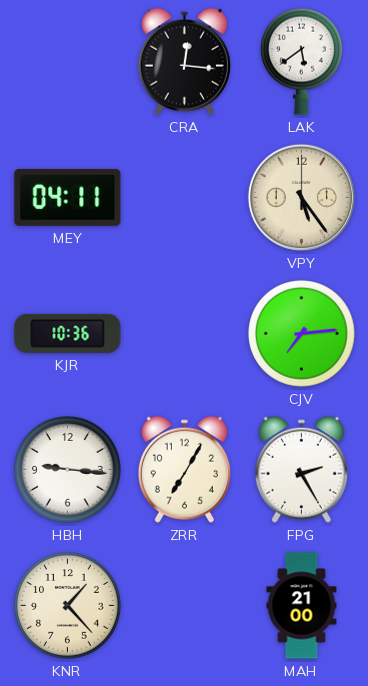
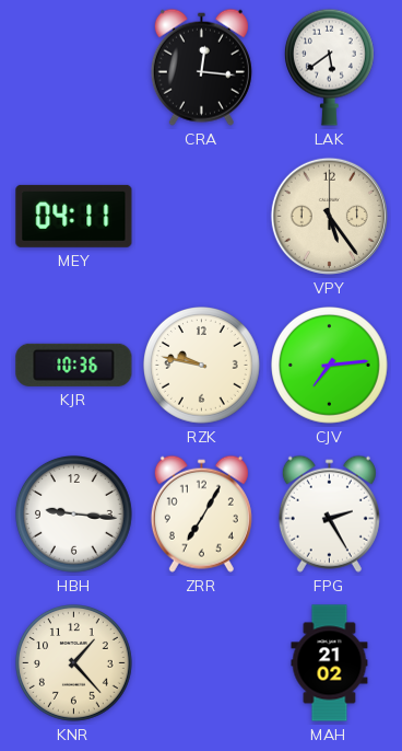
RZK: none -> 9:47 (202, 366)
MAH: 21:00 -> 21:02 (330, 663)
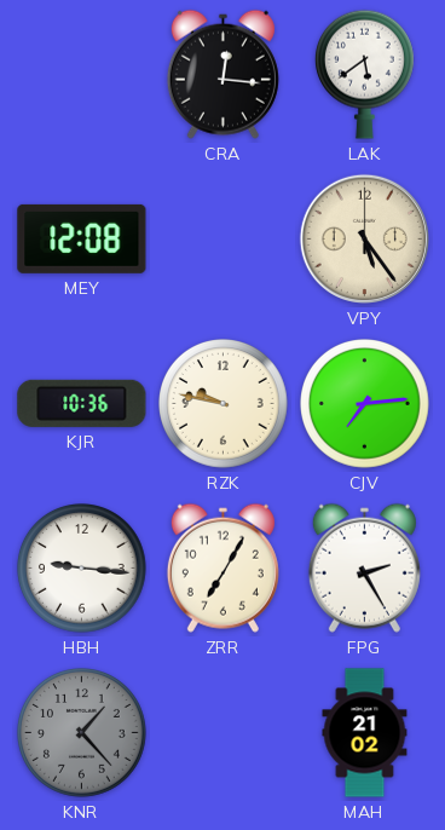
MEY: 04:11 -> 12:08 (82, 238)
KNR dial: cream -> grey (82, 733)
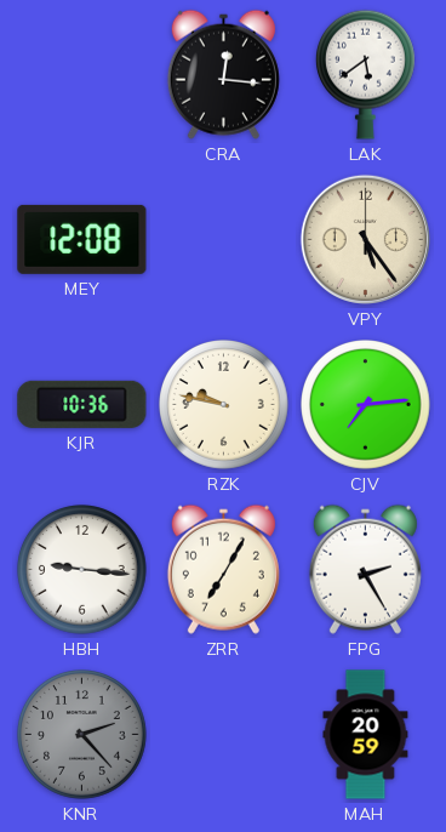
KNR: 1:23 -> 2:23 (82, 735)
MAH: 21:02 -> 20:59 (366, 735)
